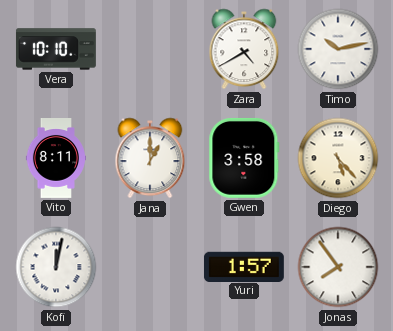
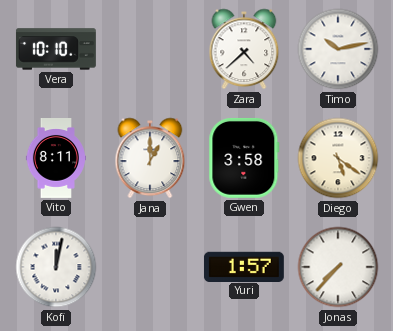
Zara: 4:40 -> 4:38 (244, 49)
Diego: 5:23 -> 5:21 (338, 158)
Jonas: 7:54 -> 7:37 (338, 267)
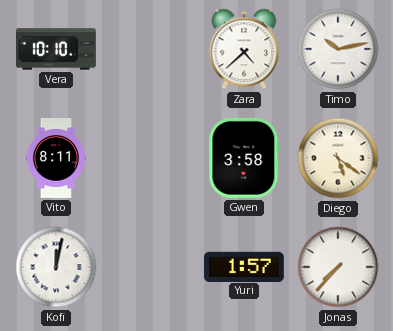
Jana: 1:00 -> none (150, 158)
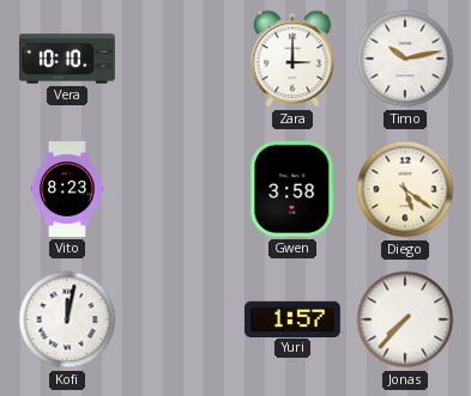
Zara: 4:38 -> 3:00 (292, 59)
Vito: 8:11 -> 8:23 (66, 190)
